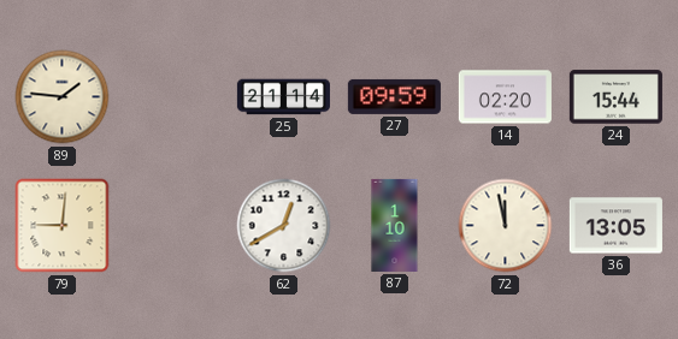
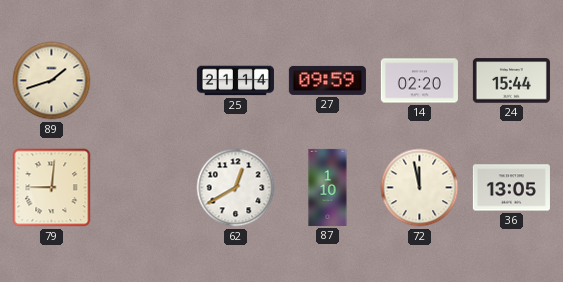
89: 1:46 -> 1:42 (52, 81)
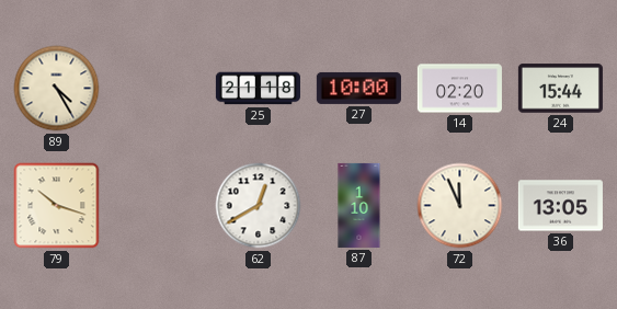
89: 1:42 -> 4:25 (57, 89)
25: 21:14 -> 21:18 (258, 89)
27: 09:59 -> 10:00 (358, 88)
79: 9:01 -> 10:18 (57, 206)
72: 11:58 -> 11:56 (460, 206)
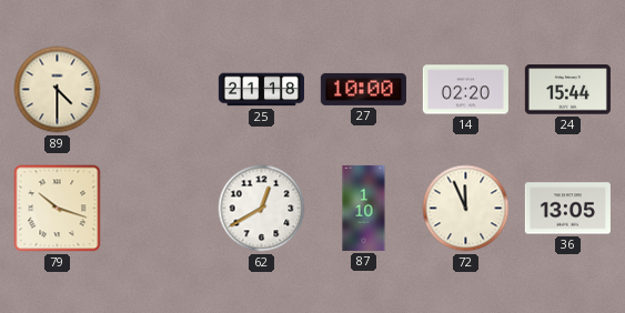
89: 4:25 -> 4:30 (58, 90)
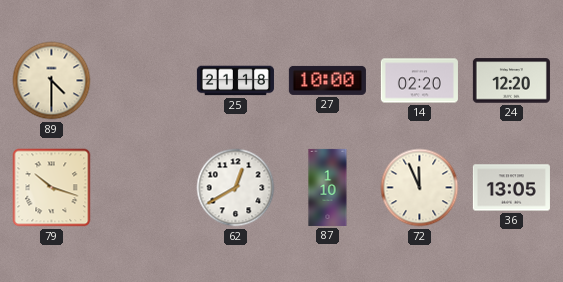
24: 15:44 -> 12:20 (511, 81)
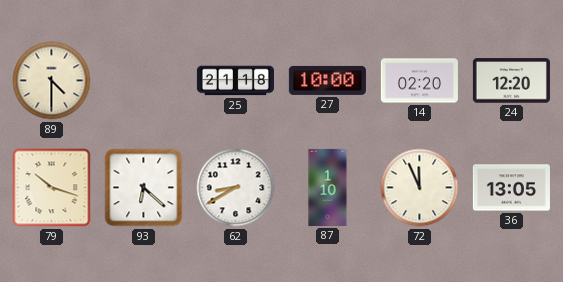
93: none -> 6:22 (144, 188)
62: 12:40 -> 8:40 (236, 188)
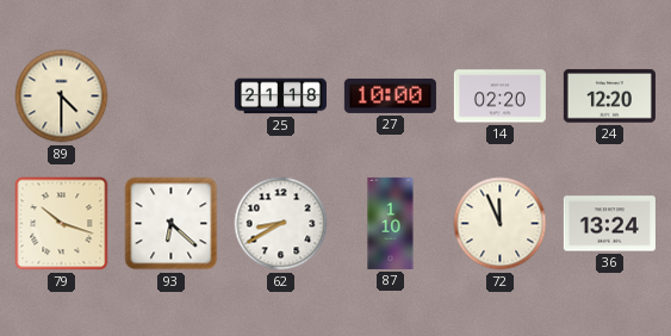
36: 13:05 -> 13:24 (609, 224)
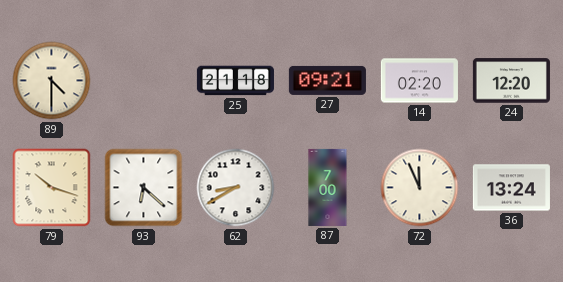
27: 10:00 -> 09:21 (327, 80)
87: 1:10 -> 7:00 (328, 187)
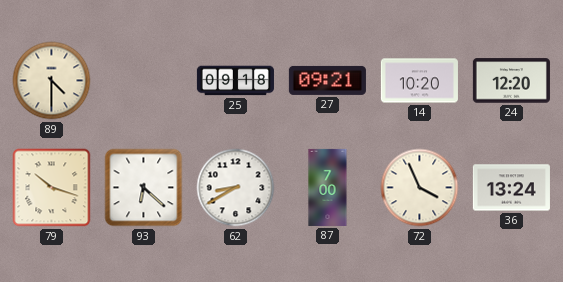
25: 21:18 -> 09:18 (235, 81)
14: 02:20 -> 10:20 (419, 81)
72: 11:56 -> 3:56 (420, 188)
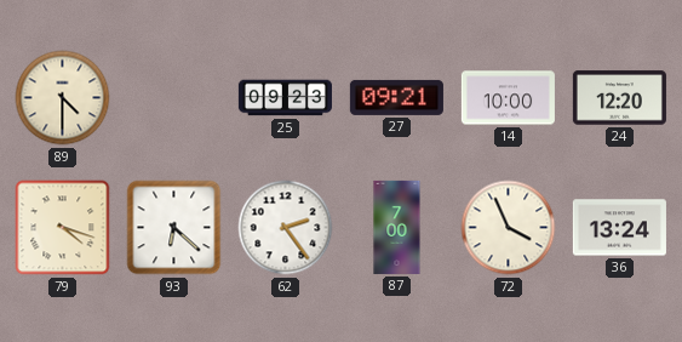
25: 09:18 -> 09:23 (285, 98)
14: 10:20 -> 10:00 (508, 98)
79: 10:18 -> 4:18 (63, 228)
62: 8:40 -> 2:24 (286, 228)
